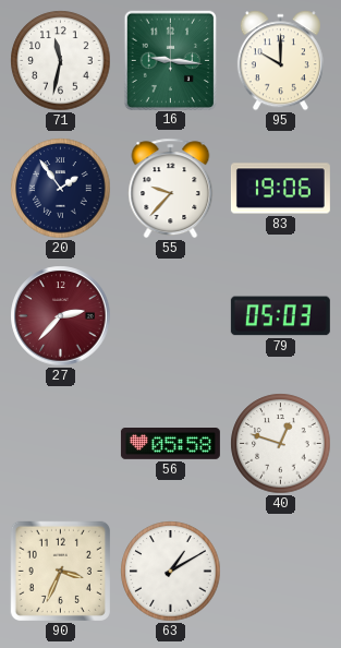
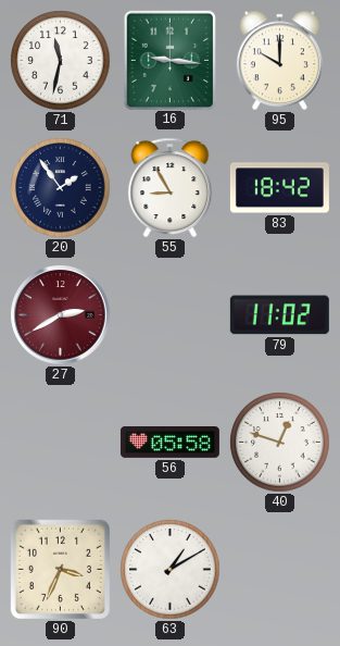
55: 9:37 -> 8:55 (171, 188)
83: 19:06 -> 18:42 (279, 188)
27: 2:37 -> 2:40 (61, 315)
79: 05:03 -> 11:02 (279, 315)
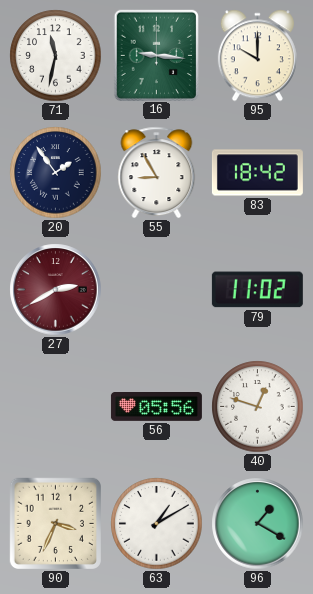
56: 05:58 -> 05:56 (156, 407)
96: none -> 1:20 (258, 524)
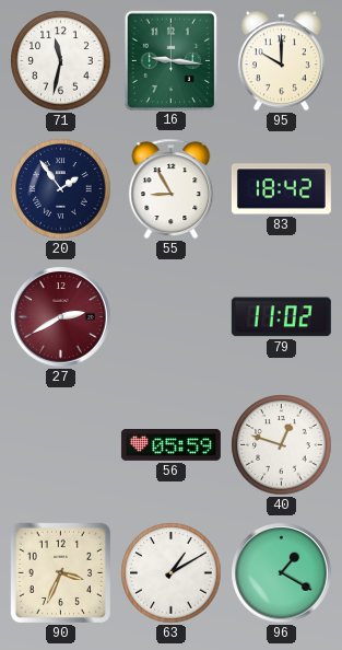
56: 05:56 -> 05:59 (170, 445)
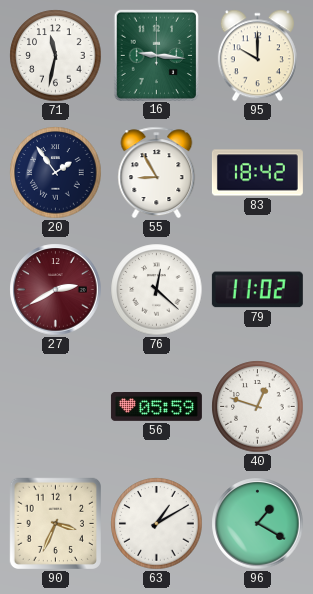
76: none -> 12:22 (157, 290)
